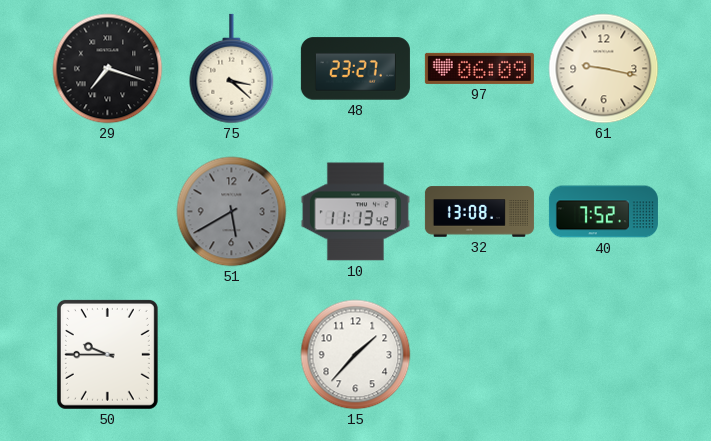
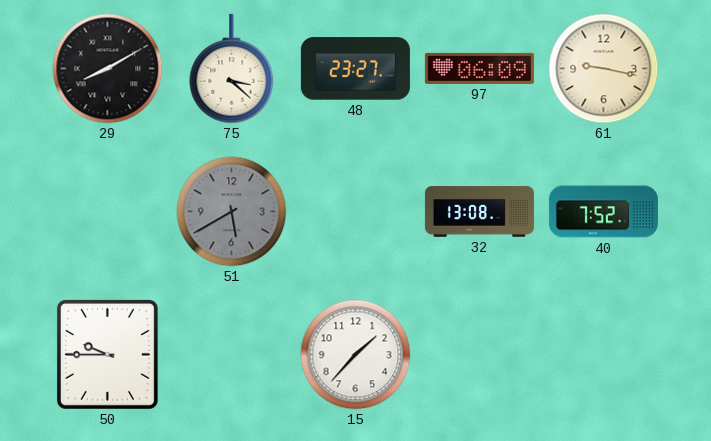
29: 7:18 -> 8:10 (108, 69)
10: 11:13 -> none (355, 212)
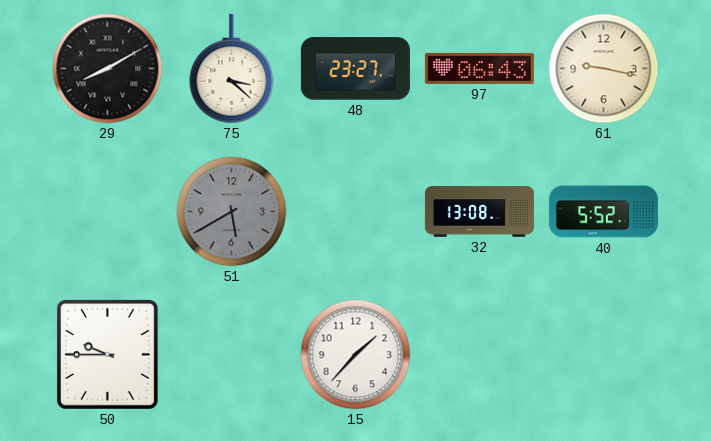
97: 06:09 -> 06:43 (479, 68)
40: 7:52 -> 5:52 (603, 212)
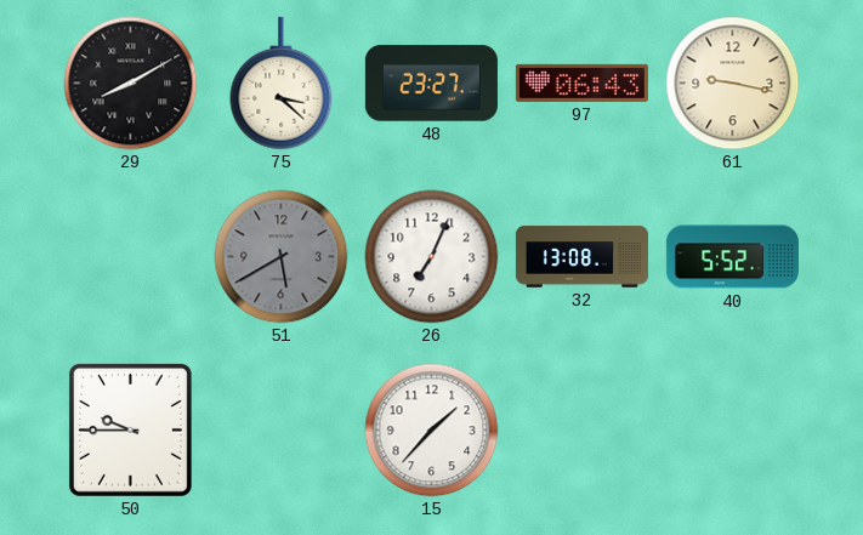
26: none -> 7:04 (432, 257)
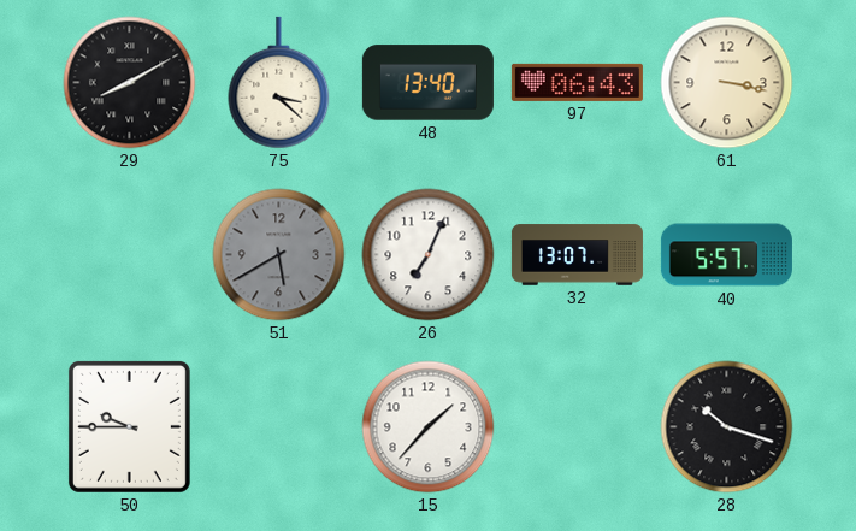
48: 23:27 -> 13:40 (427, 83)
61: 9:17 -> 3:17 (727, 83)
32: 13:08 -> 13:07 (577, 255)
40: 5:52 -> 5:57 (726, 255)
28: none -> 10:18 (727, 427)
